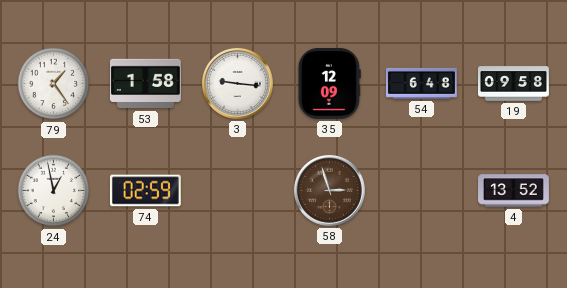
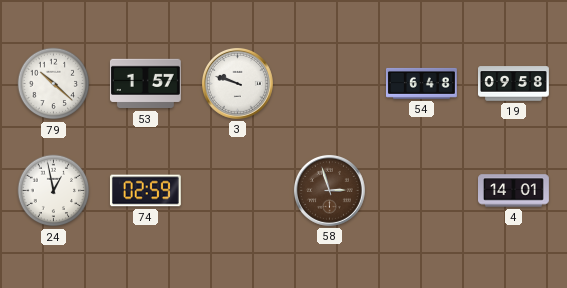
79: 1:24 -> 10:22 (54, 84)
53: 1:58 -> 1:57 (145, 84)
3: 9:16 -> 9:48 (237, 83)
35: 12:09 -> none (329, 83)
4: 13:52 -> 14:01 (514, 191)
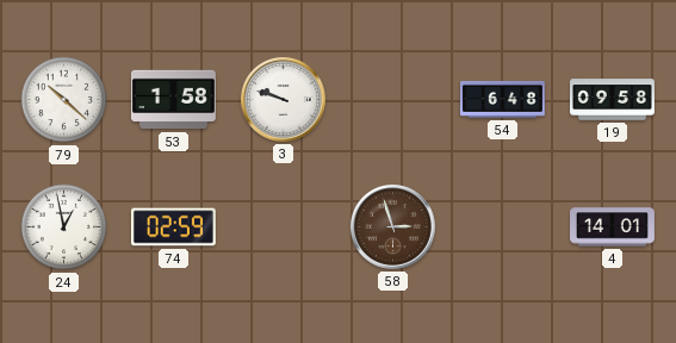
53: 1:57 -> 1:58 (173, 100)
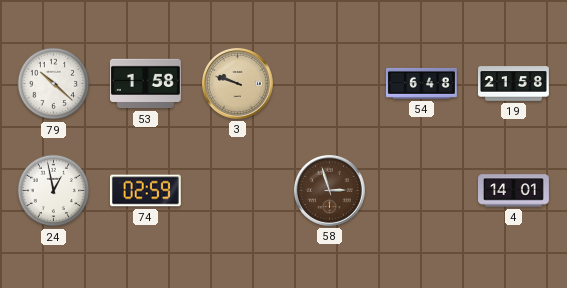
3 dial: white -> champagne (237, 83)
19: 09:58 -> 21:58 (514, 84)
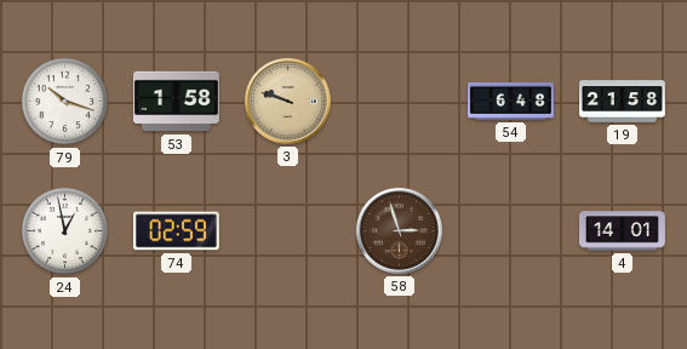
79: 10:22 -> 10:18 (65, 102)
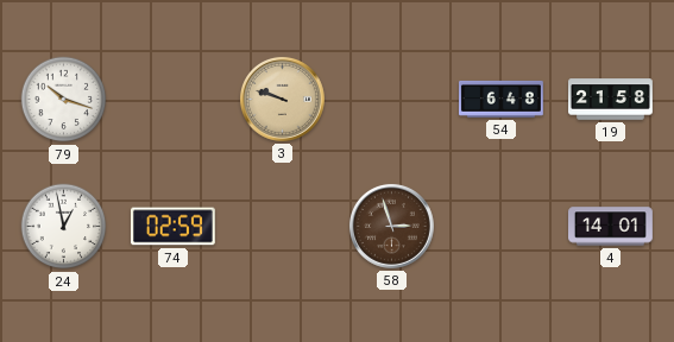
53: 1:58 -> none (176, 102)
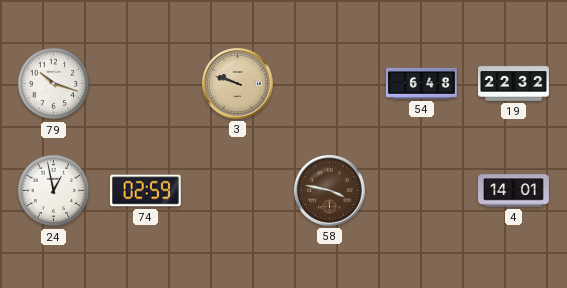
19: 21:58 -> 22:32 (514, 84)
58: 2:57 -> 3:47 (329, 190)
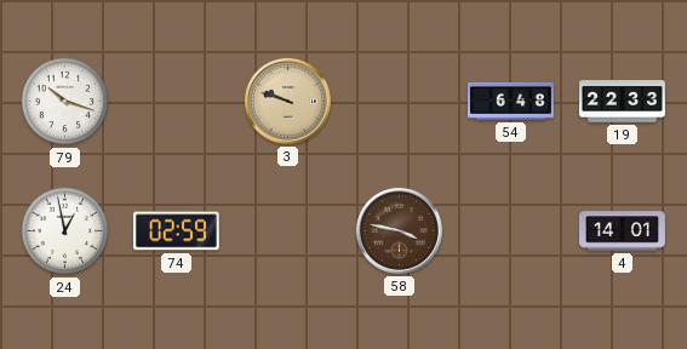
19: 22:32 -> 22:33 (623, 102)
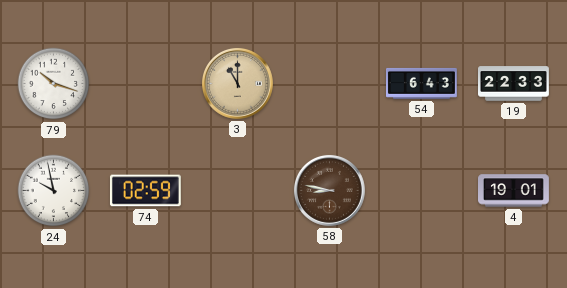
3: 9:48 -> 11:00 (237, 83)
54: 6:48 -> 6:43 (422, 83)
24: 12:58 -> 9:58 (54, 191)
58: 3:47 -> 8:47 (329, 190)
4: 14:01 -> 19:01 (514, 191)
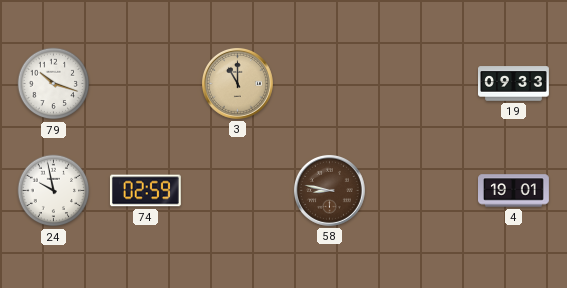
54: 6:43 -> none (422, 83)
19: 22:33 -> 09:33 (514, 84)
